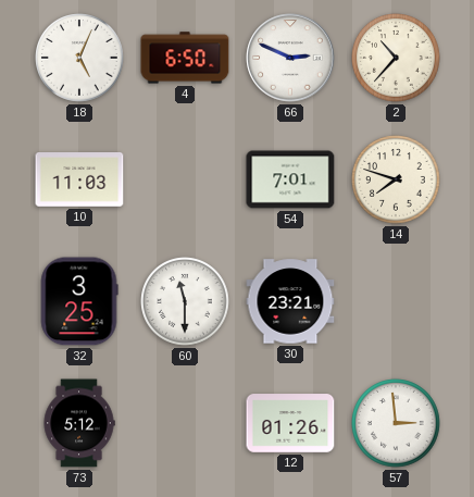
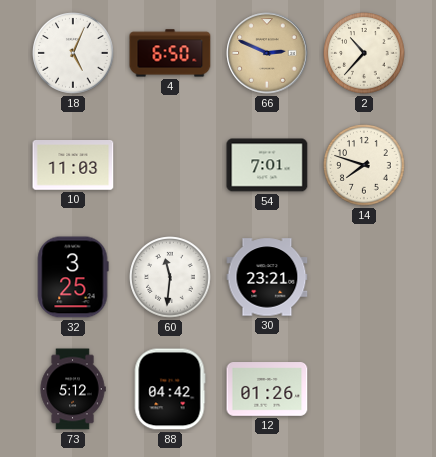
66 dial: white -> champagne (267, 53)
60: 11:30 -> 11:31 (170, 277)
88: none -> 04:42 (170, 389)
57: 2:59 -> none (396, 423)
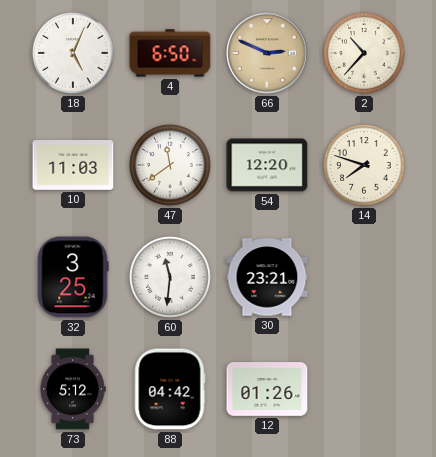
47: none -> 11:39 (170, 165)
54: 7:01 -> 12:20 (267, 165)
